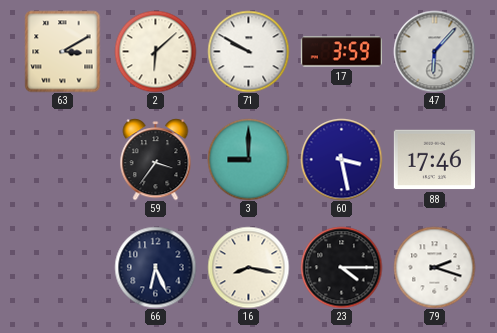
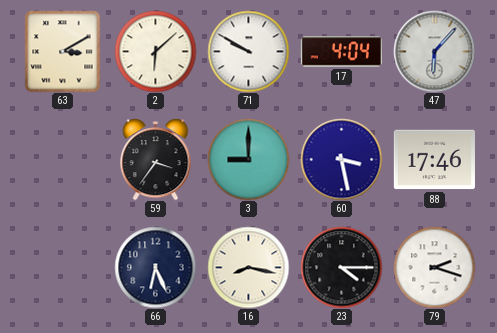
17: 3:59 -> 4:04 (341, 52)
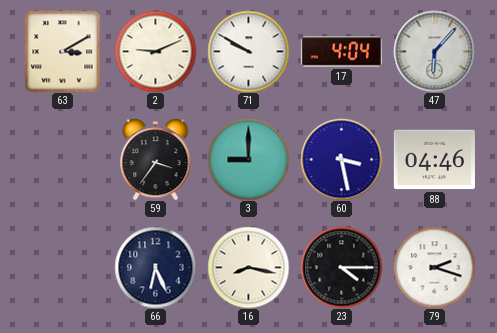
2: 6:08 -> 9:11 (155, 51)
88: 17:46 -> 04:46 (434, 160)
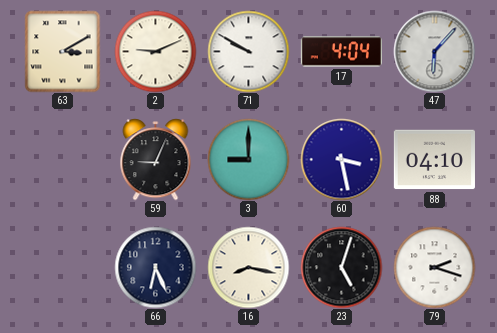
59: 3:36 -> 9:04 (156, 159)
88: 04:46 -> 04:10 (434, 160)
23: 4:15 -> 5:03 (341, 267)
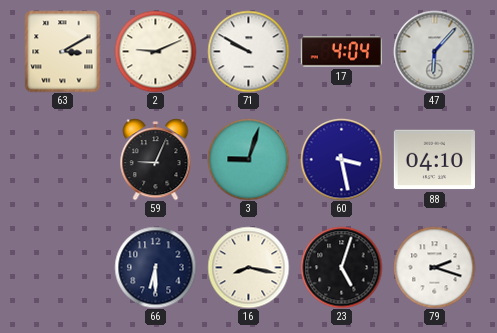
3: 9:00 -> 9:03 (248, 159)
66: 6:26 -> 6:30 (155, 267)
